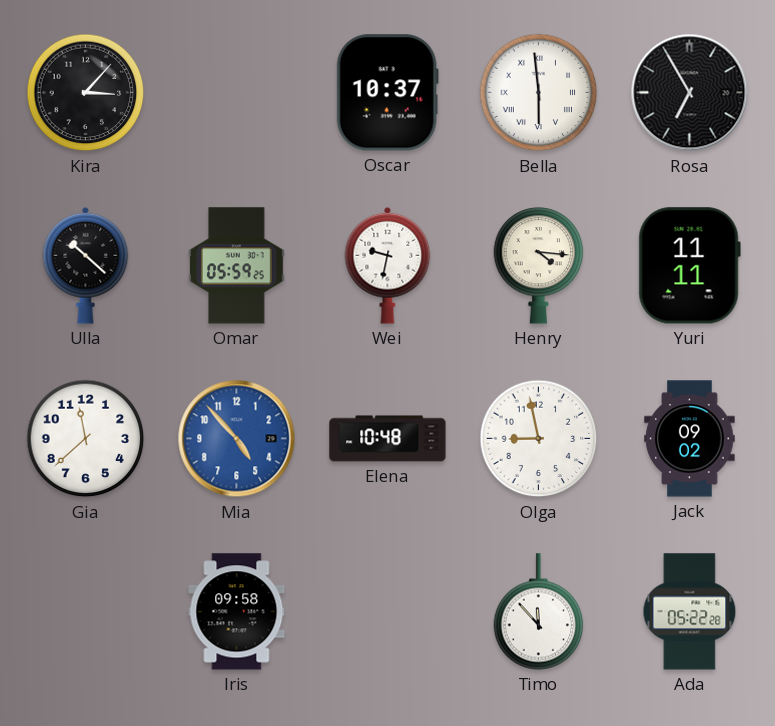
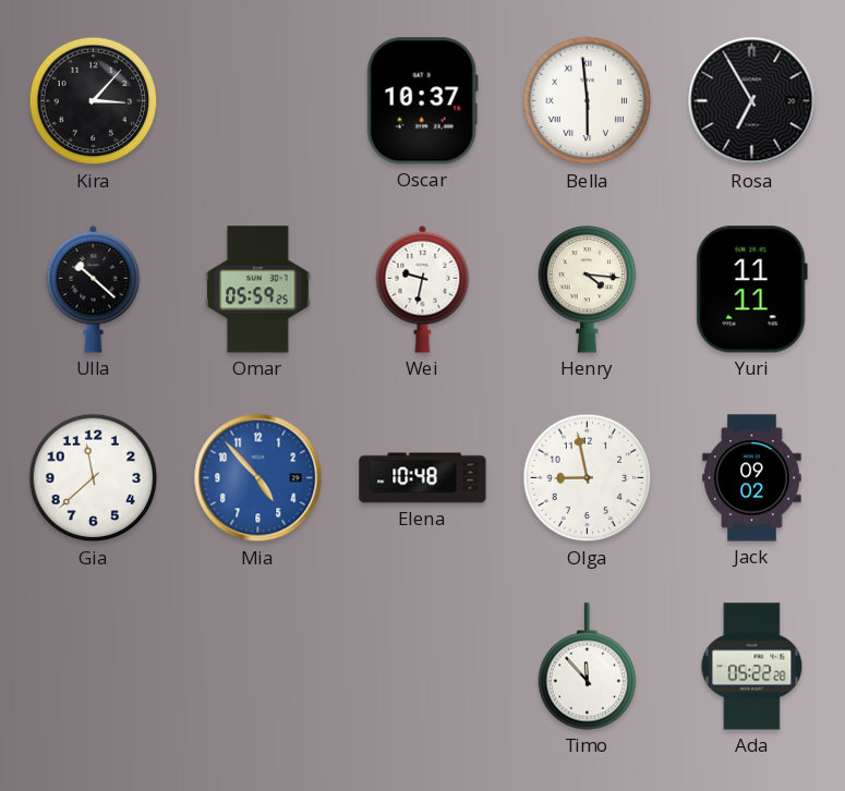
Iris: 09:58 -> none (237, 612)
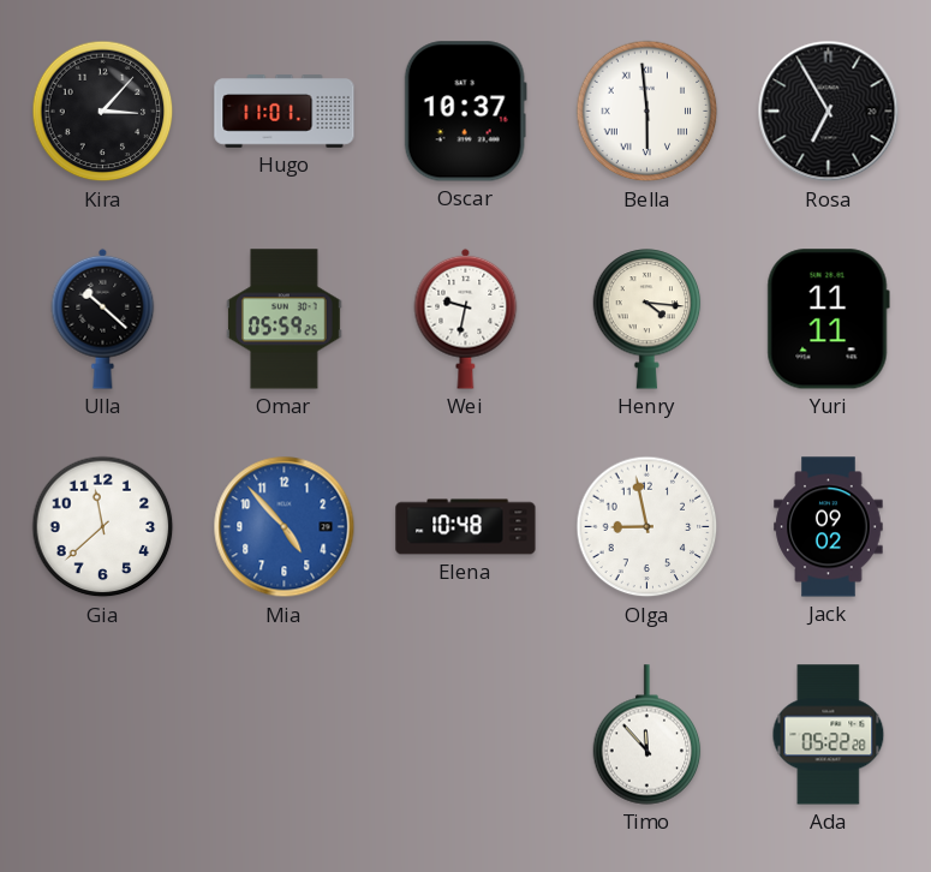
Hugo: none -> 11:01 (285, 112)
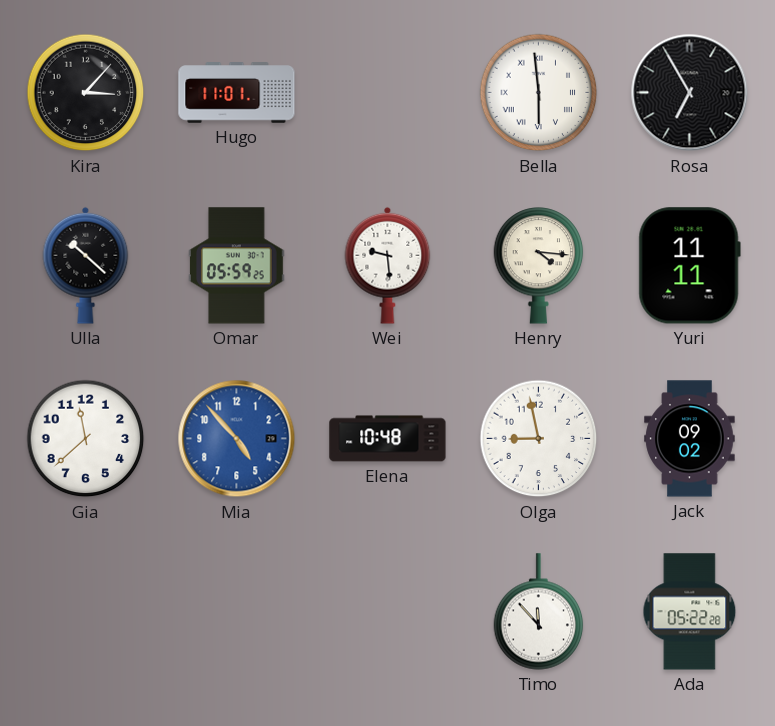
Oscar: 10:37 -> none (465, 112)
Wei: 9:32 -> 9:29 (388, 265)
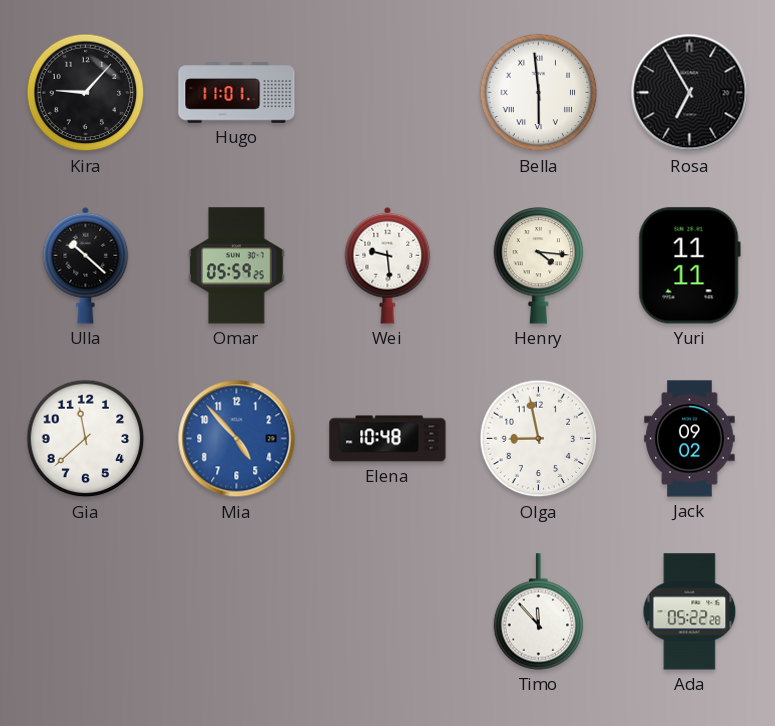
Kira: 3:07 -> 9:07 (86, 93)
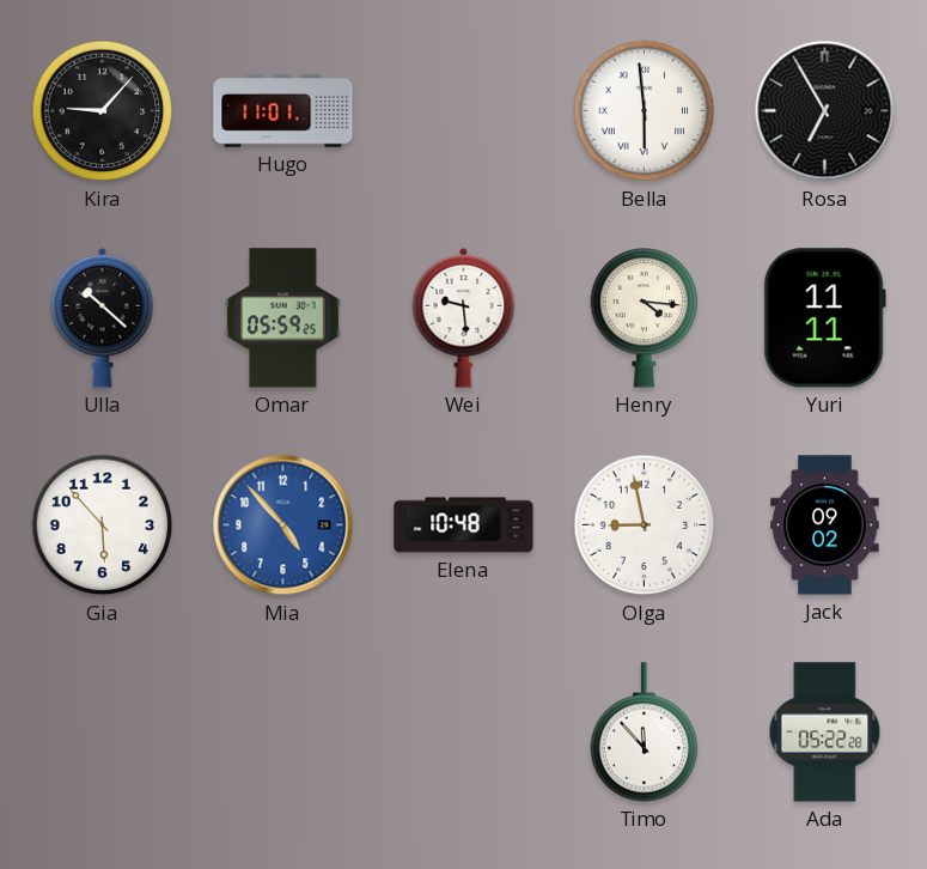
Gia: 11:38 -> 5:53 (103, 525)
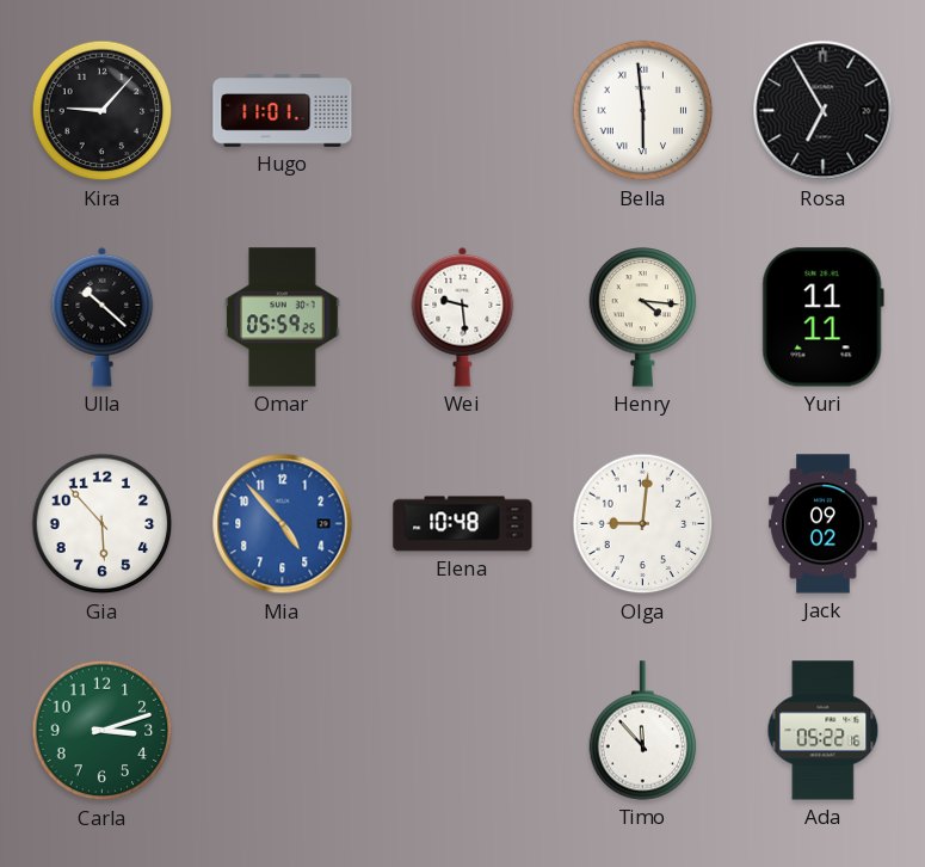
Olga: 8:58 -> 9:01 (643, 524)
Carla: none -> 3:12 (103, 731)
Ada: 05:22:28 -> 05:22:16 (824, 731)
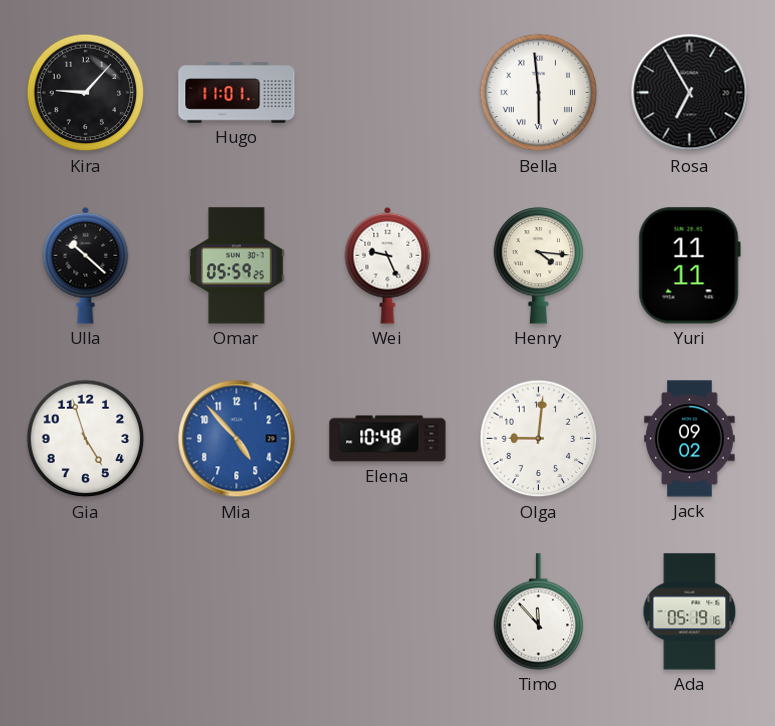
Wei: 9:29 -> 9:26 (388, 265)
Gia: 5:53 -> 4:57 (86, 439)
Carla: 3:12 -> none (103, 731)
Ada: 05:22 -> 05:19 (690, 612)
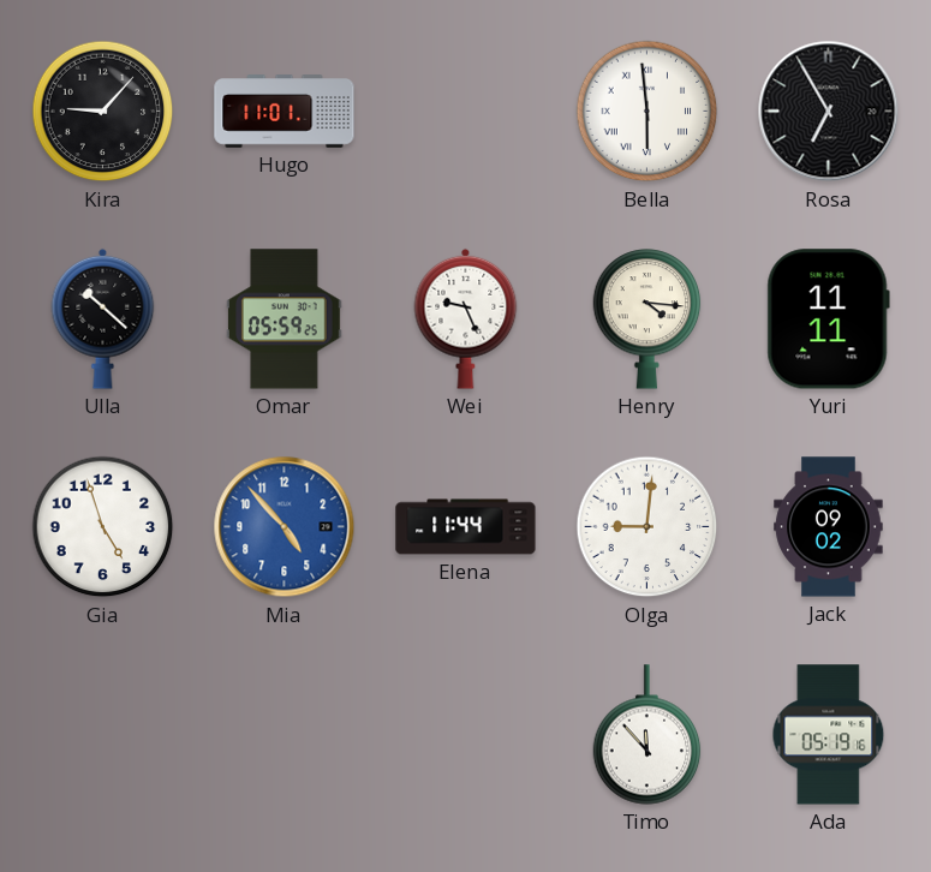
Elena: 10:48 -> 11:44 (466, 527)
